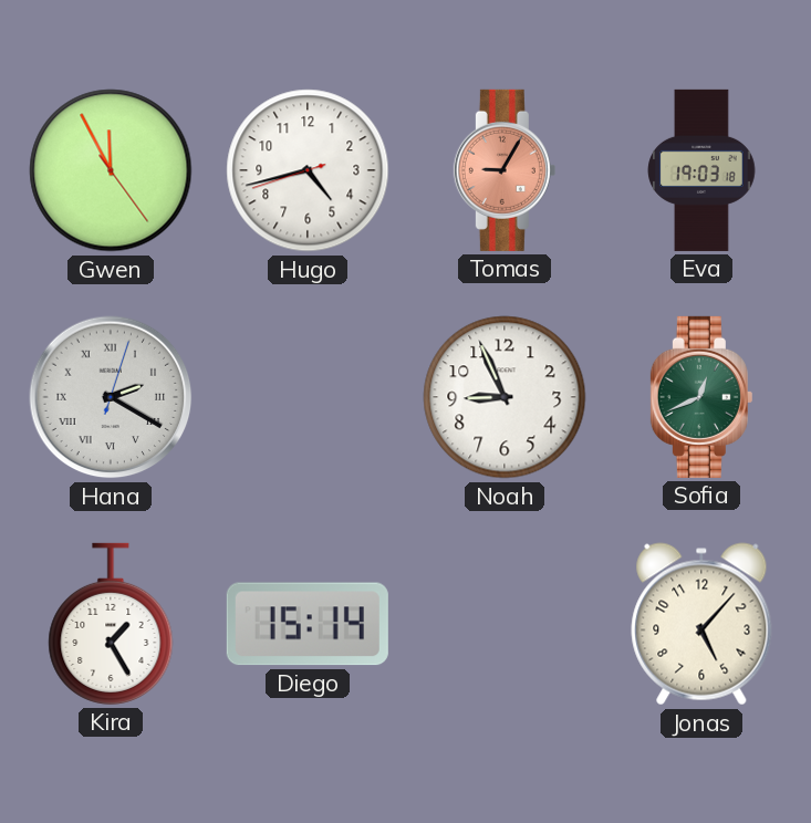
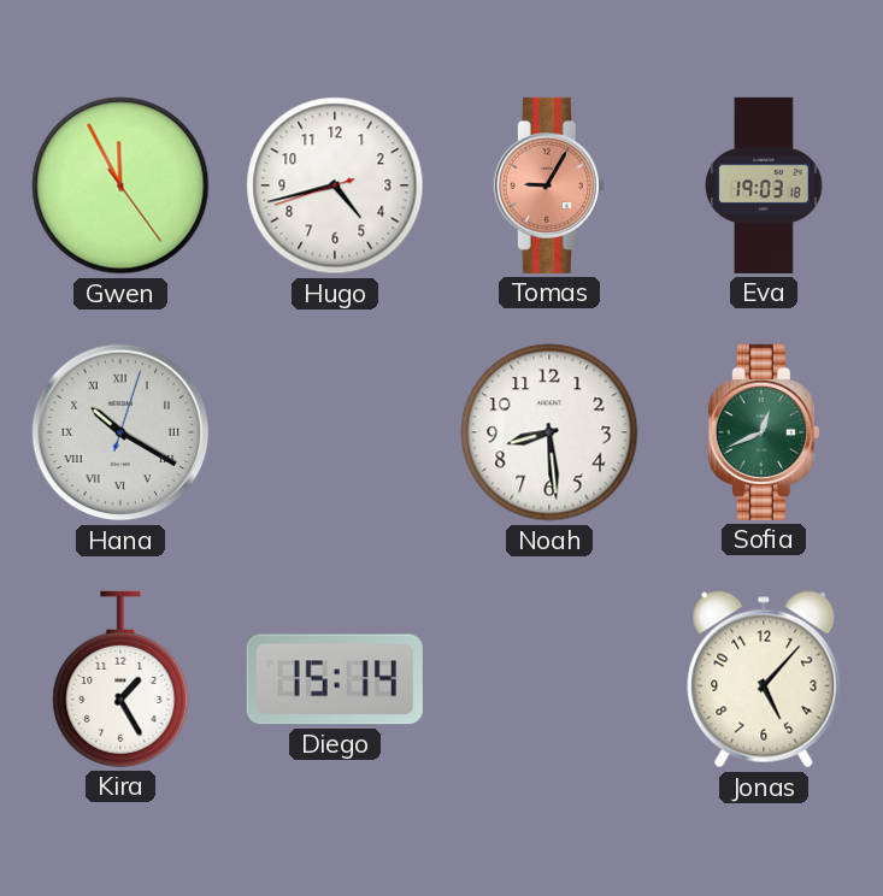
Hana: 2:20 -> 10:20 (120, 432)
Noah: 8:56 -> 8:29 (549, 432)
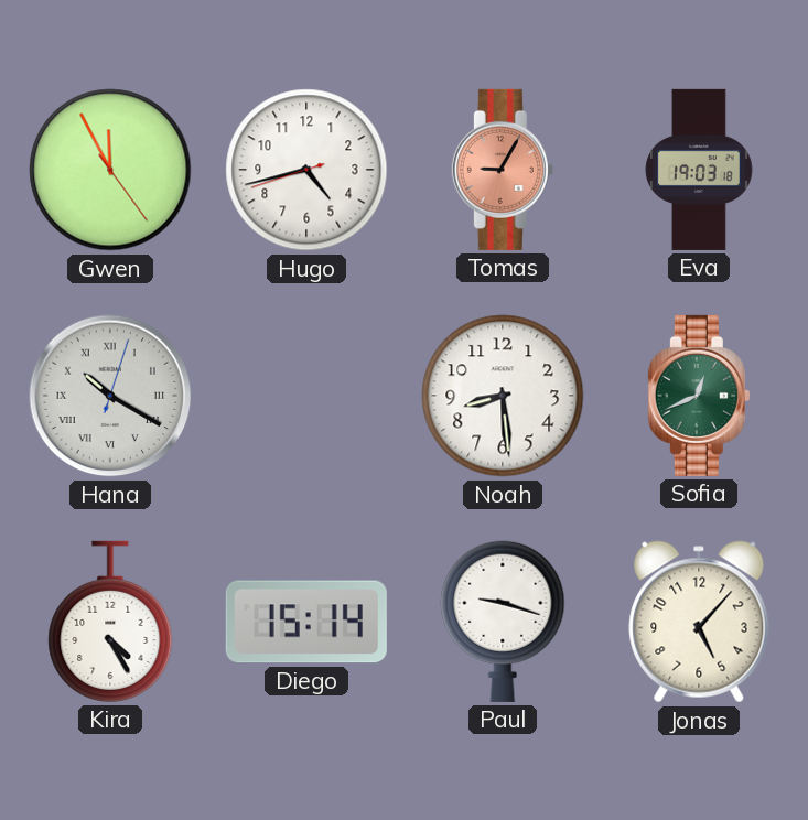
Kira: 1:25 -> 4:25 (110, 622)
Paul: none -> 9:18 (503, 622)
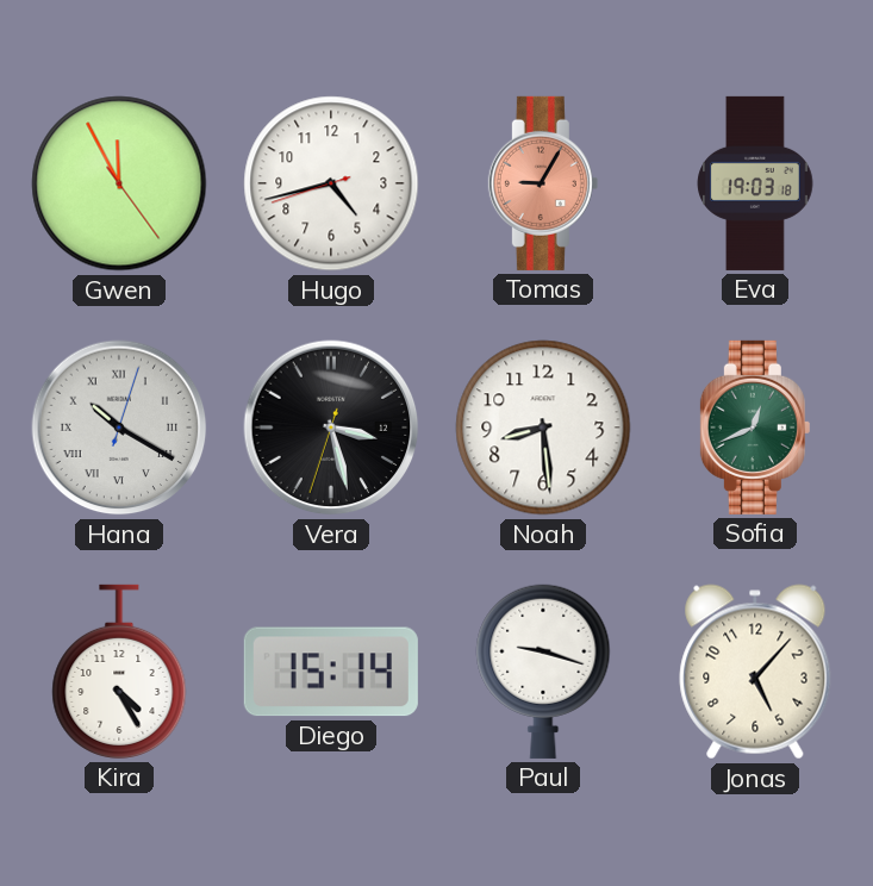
Vera: none -> 3:27 (331, 428)
